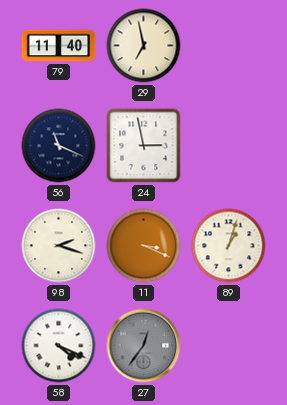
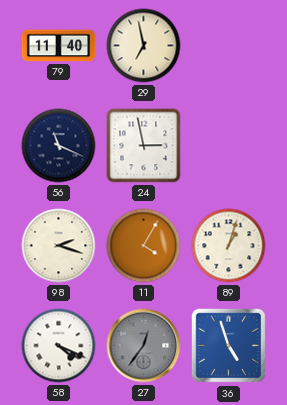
11: 3:19 -> 4:05 (144, 246)
36: none -> 4:57 (229, 346)
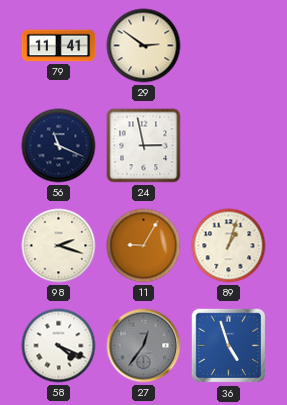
79: 11:40 -> 11:41 (59, 46)
29: 6:58 -> 2:51 (144, 46)
11: 4:05 -> 9:05 (144, 246)
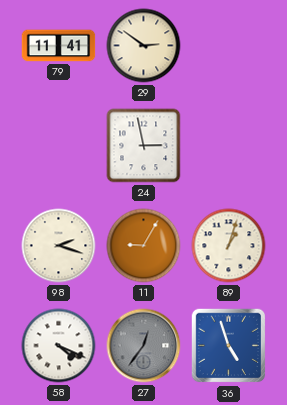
56: 11:19 -> none (59, 146)
